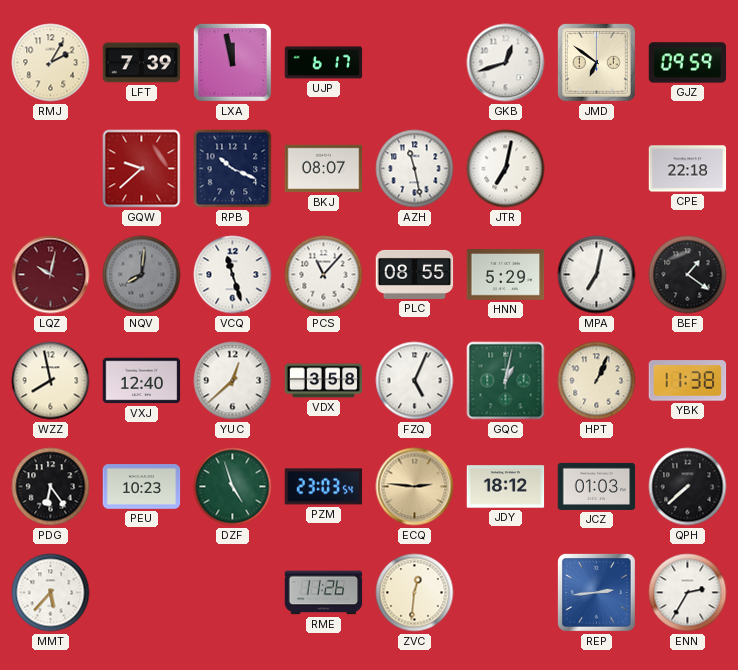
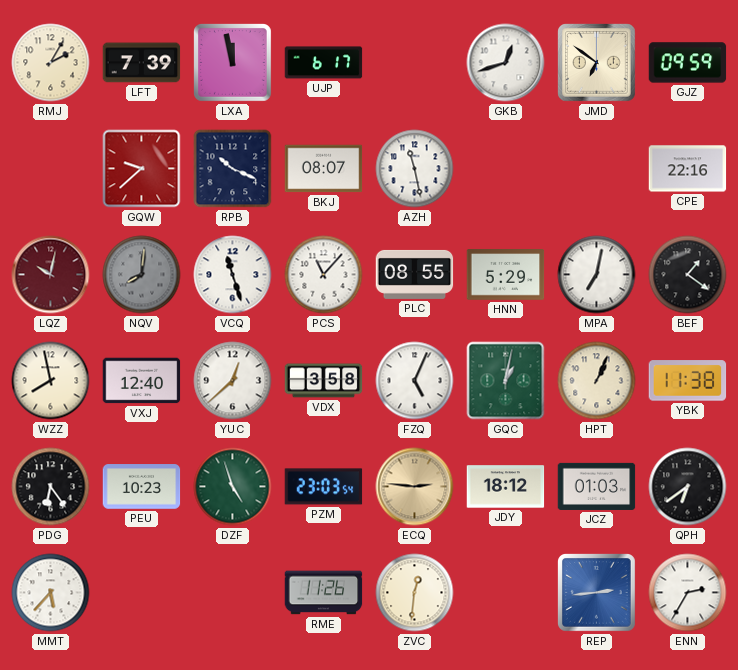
JTR: 7:02 -> none (506, 169)
CPE: 22:18 -> 22:16 (688, 169)
QPH: 7:38 -> 6:39 (688, 487)
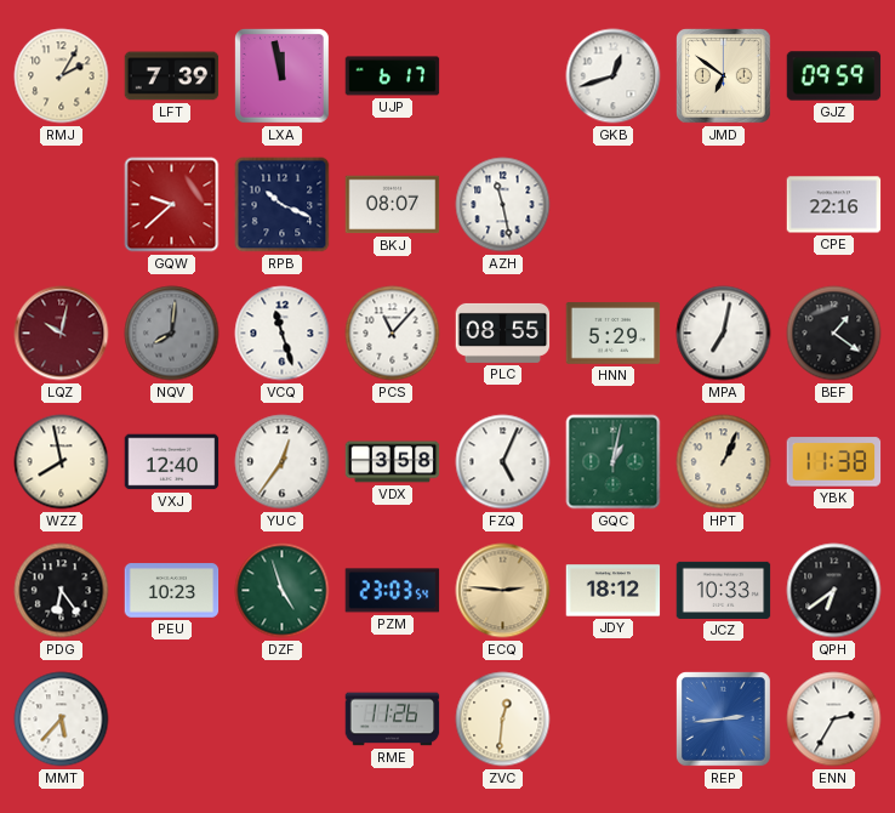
YUC: 12:38 -> 12:36 (283, 462)
JCZ: 01:03 -> 10:33 (724, 590)
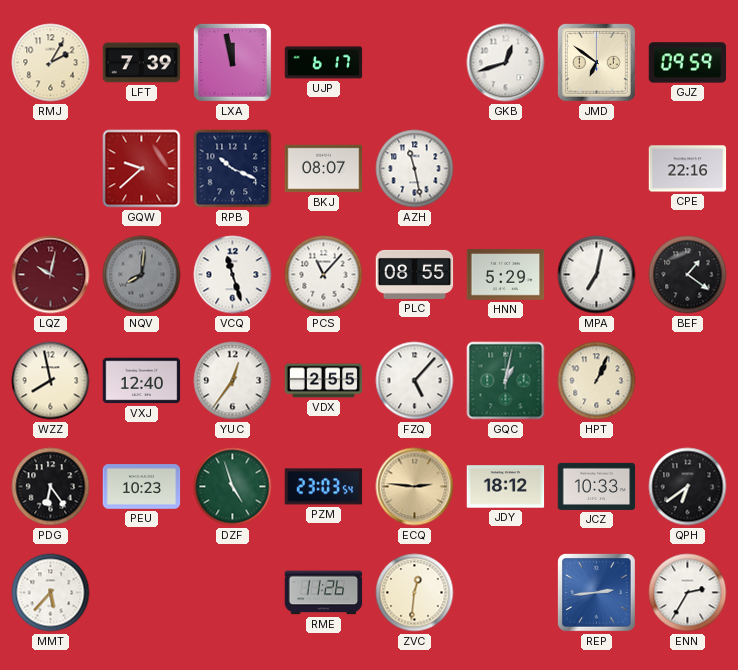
VDX: 3:58 -> 2:55 (324, 381)
FZQ: 5:04 -> 5:07 (415, 381)
YBK: 11:38 -> none (834, 462)
